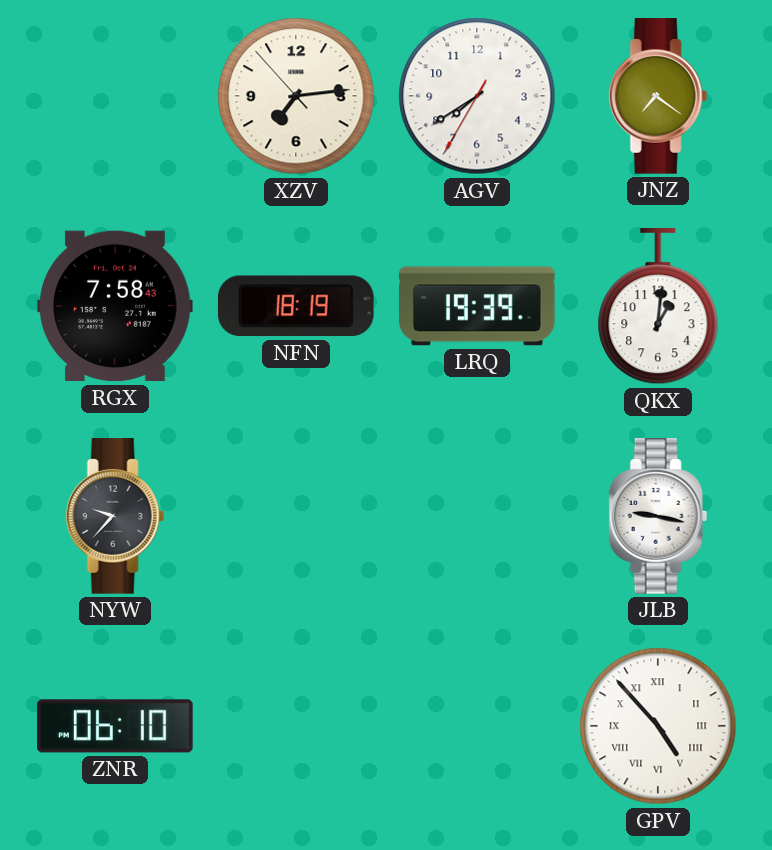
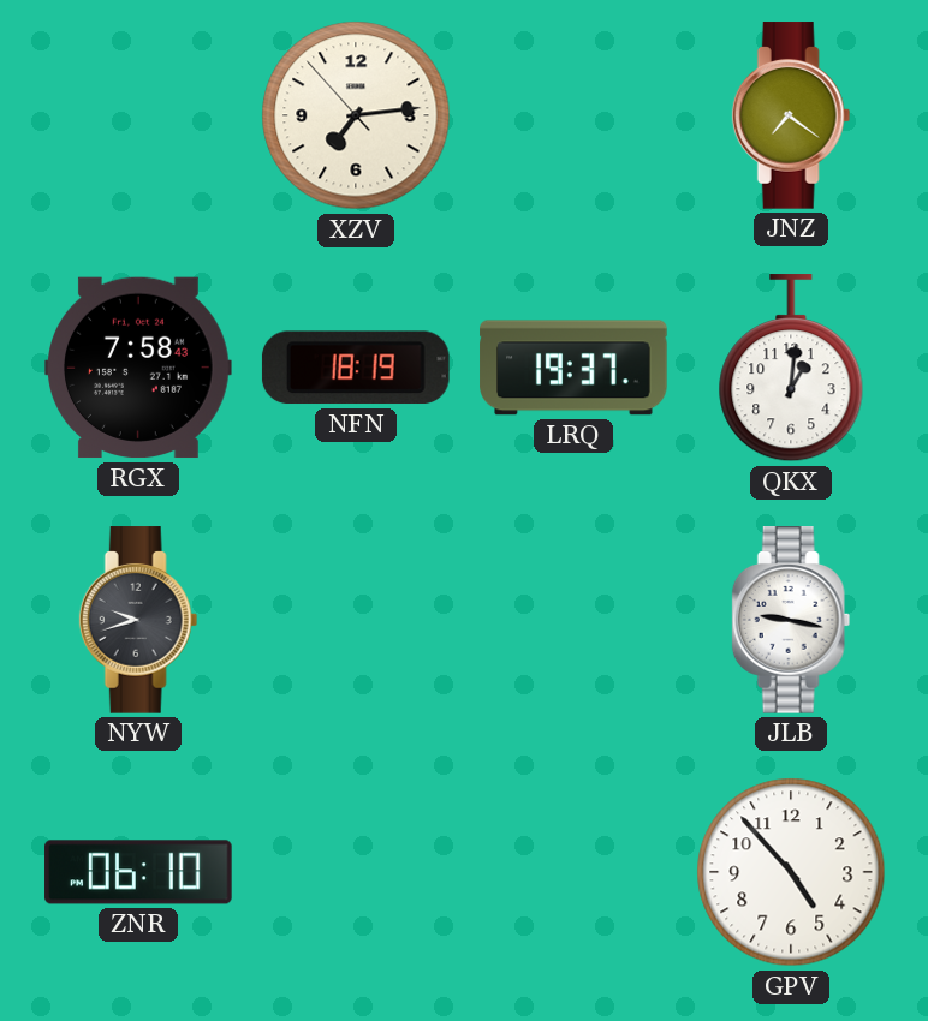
AGV: 7:39 -> none (477, 96)
LRQ: 19:39 -> 19:37 (573, 368)
NYW: 9:37 -> 9:42 (138, 620)
GPV numerals: Roman -> Arabic (791, 872)
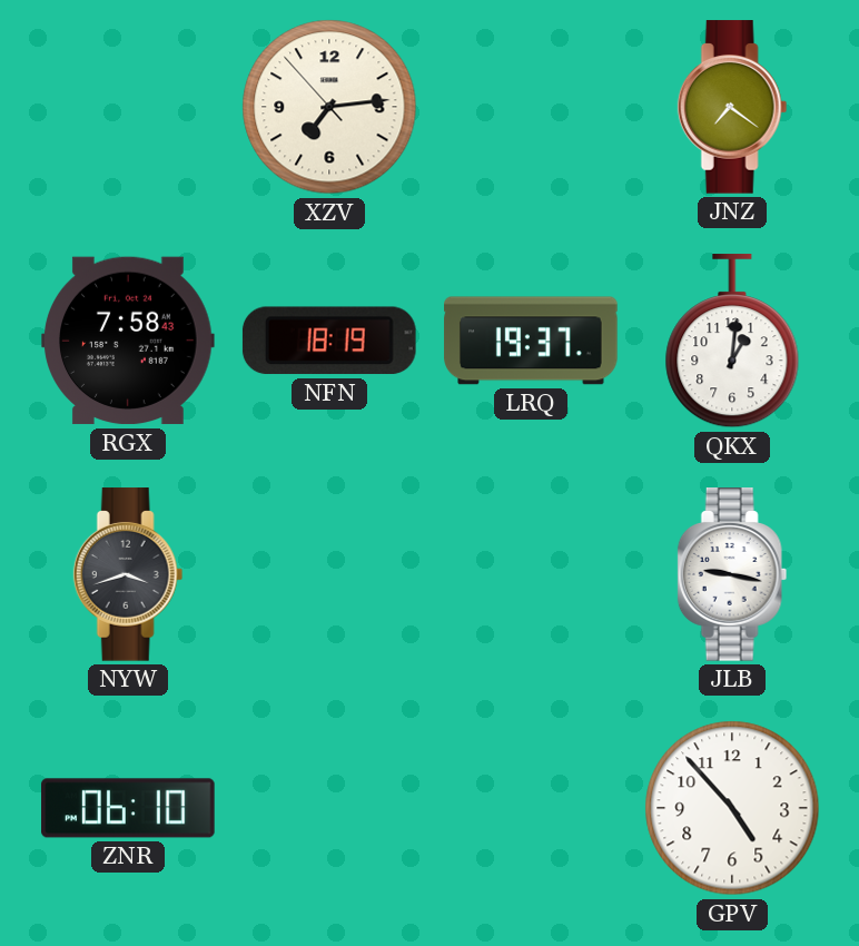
NYW: 9:42 -> 3:42 (128, 574)
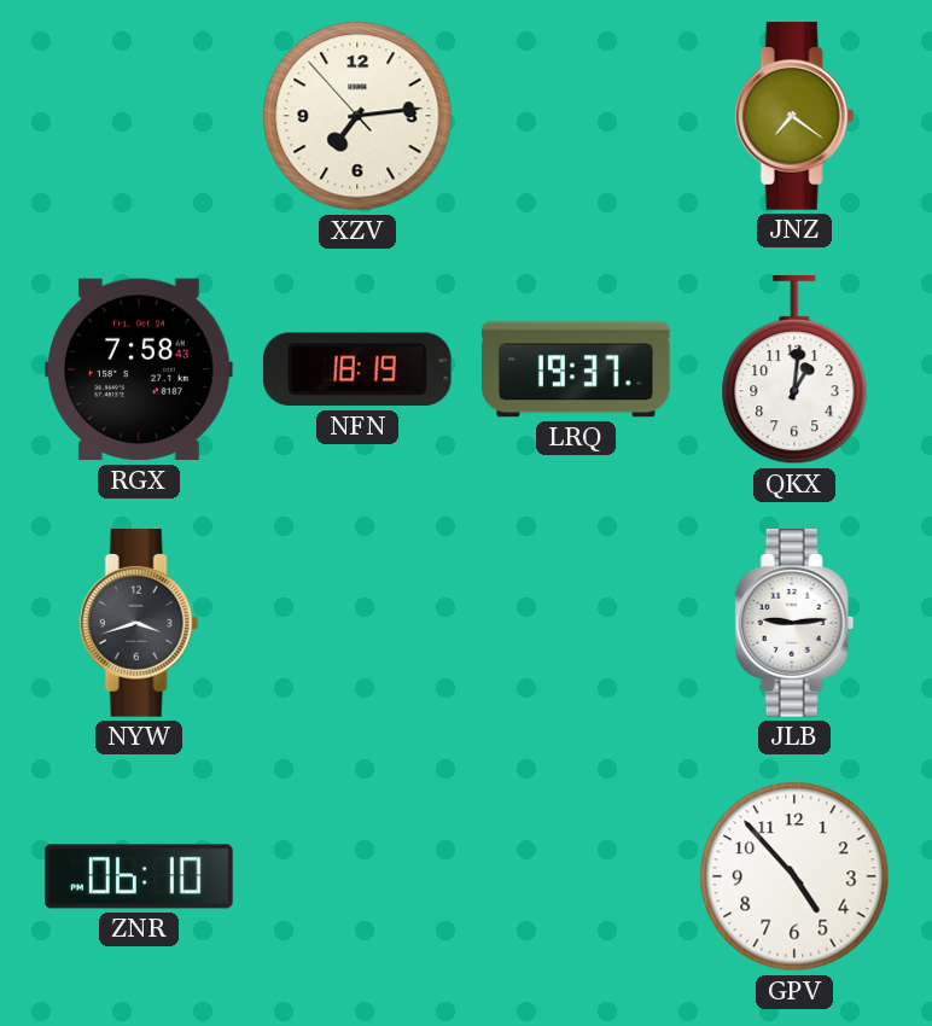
JLB: 9:17 -> 9:14 (794, 623)
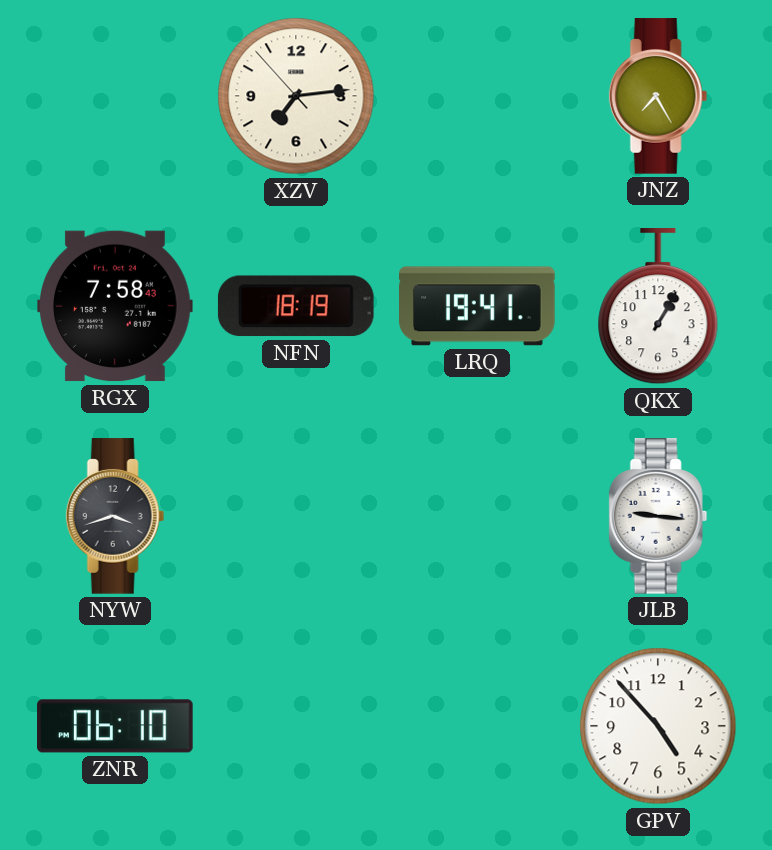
JNZ: 7:21 -> 7:25 (658, 96)
LRQ: 19:37 -> 19:41 (477, 306)
QKX: 1:01 -> 1:05 (658, 307)
JLB: 9:14 -> 9:16 (658, 516)
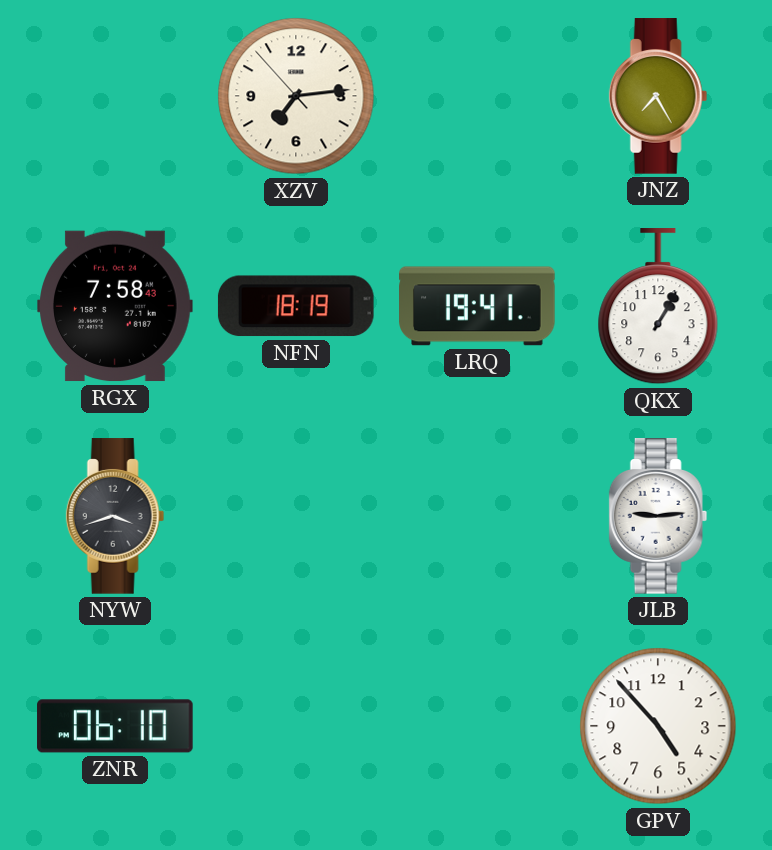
JLB: 9:16 -> 9:14 (658, 516)
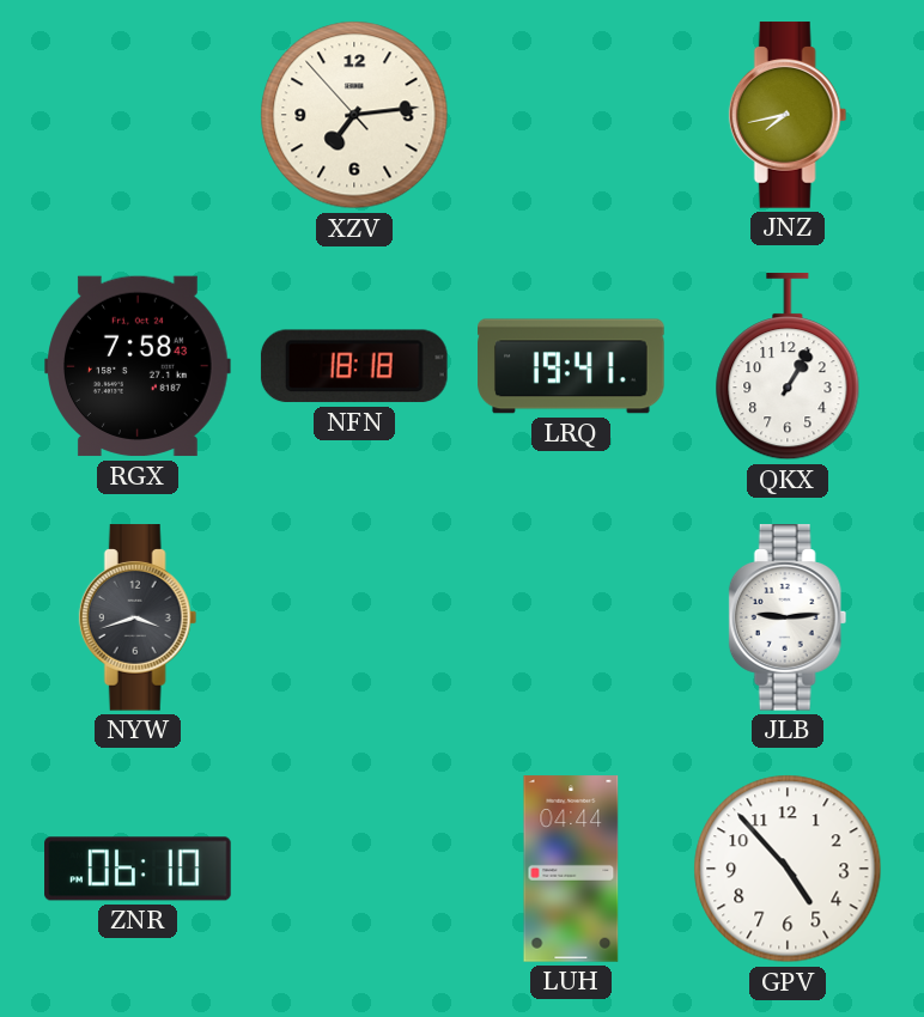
JNZ: 7:25 -> 7:43 (788, 115)
NFN: 18:19 -> 18:18 (354, 366)
LUH: none -> 04:44 (571, 869)
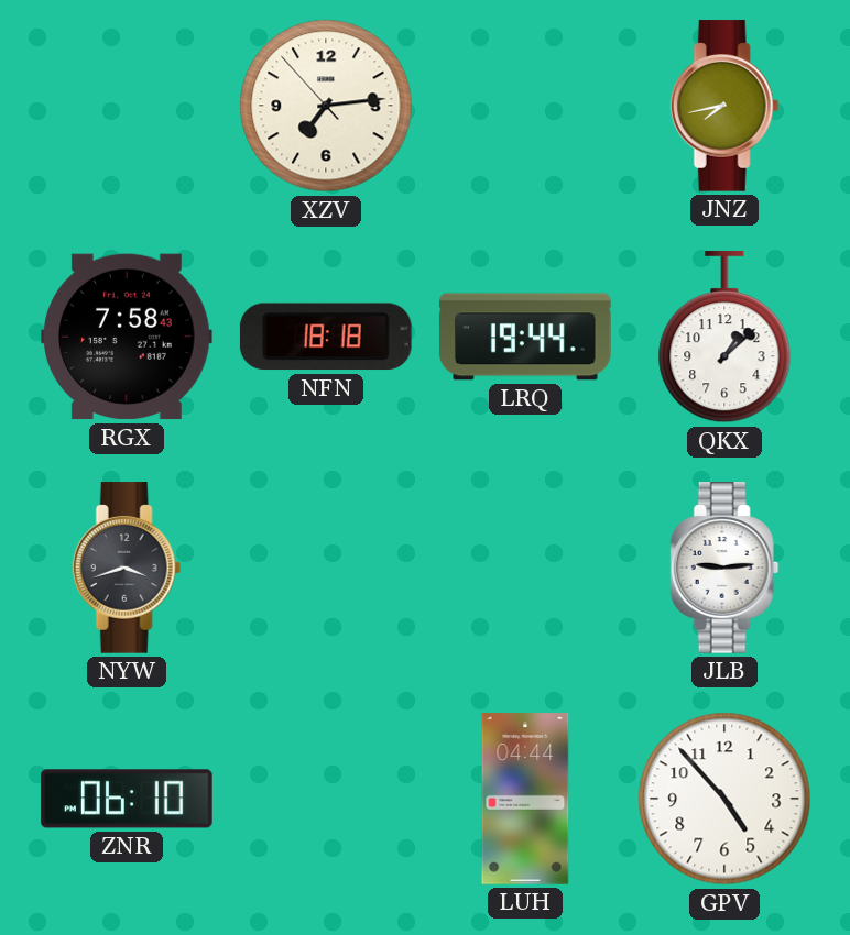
LRQ: 19:41 -> 19:44 (525, 337)
QKX: 1:05 -> 1:08 (724, 338)
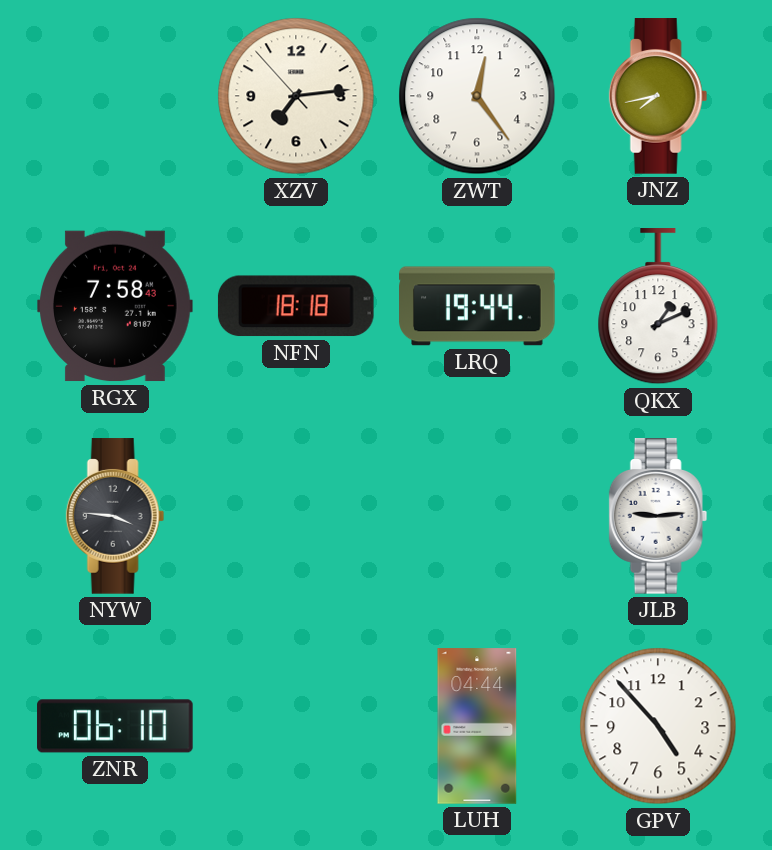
ZWT: none -> 12:24 (477, 96)
QKX: 1:08 -> 1:11 (658, 307)
NYW: 3:42 -> 3:46 (115, 516)
